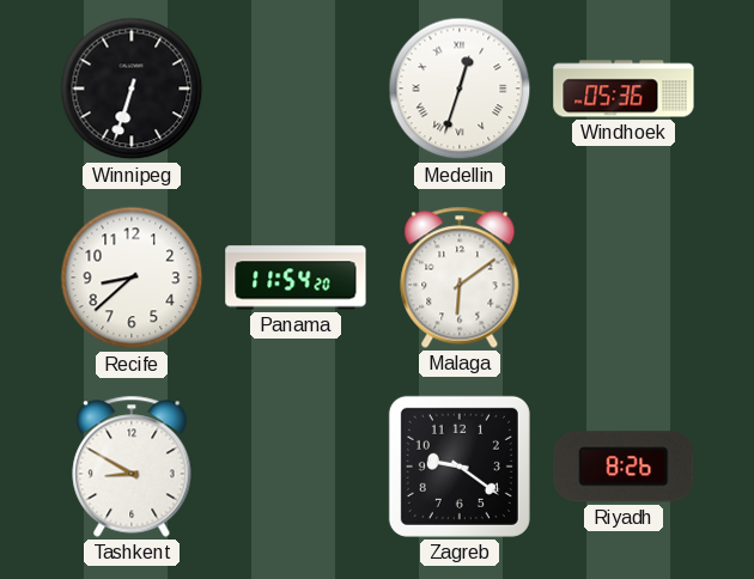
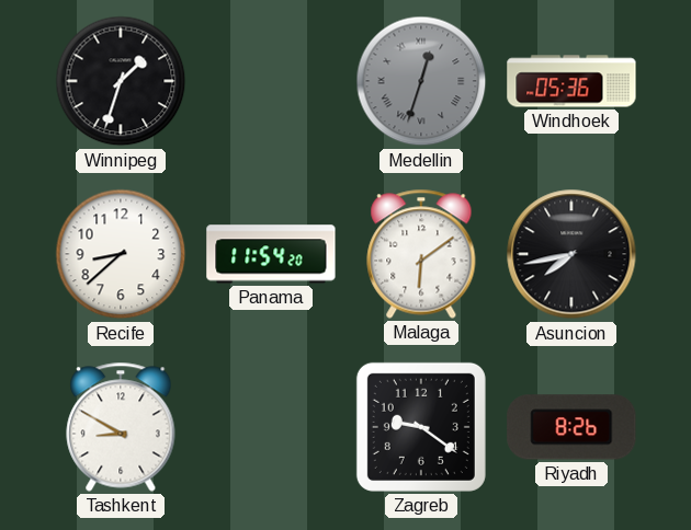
Winnipeg: 6:33 -> 1:33 (121, 81)
Medellin dial: white -> grey (421, 81)
Asuncion: none -> 7:43 (571, 254)
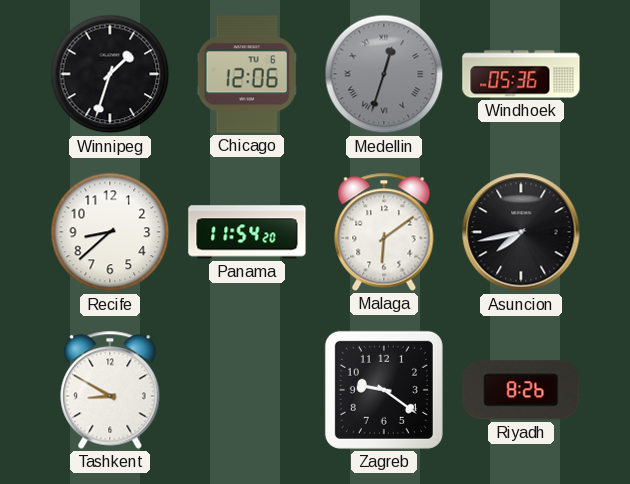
Chicago: none -> 12:06 (247, 74)
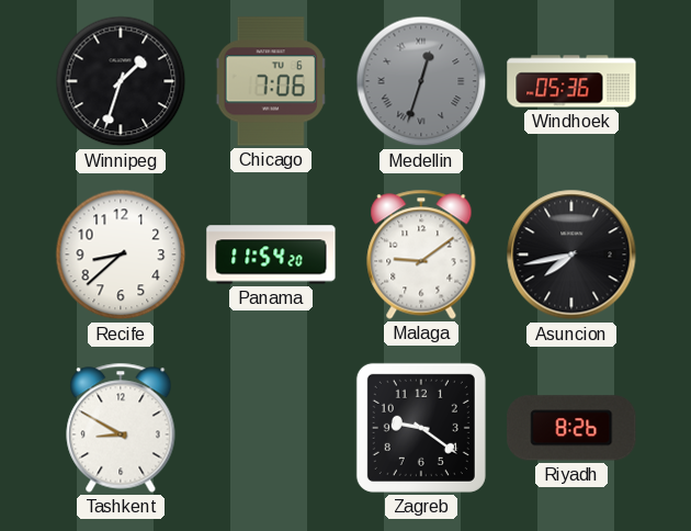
Chicago: 12:06 -> 7:06 (271, 81)
Malaga: 6:09 -> 9:09 (421, 255)
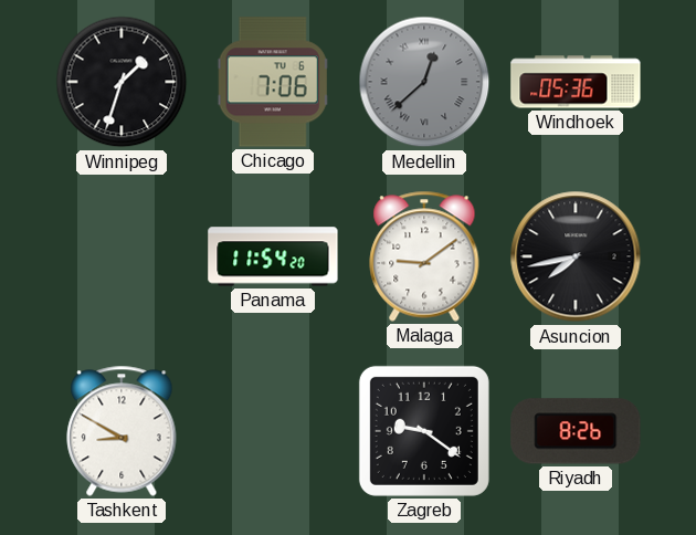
Medellin: 12:33 -> 12:38 (424, 82)
Recife: 8:38 -> none (121, 255)
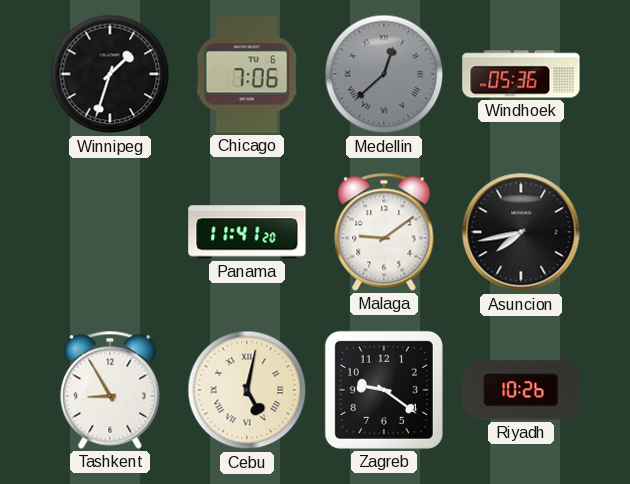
Panama: 11:54 -> 11:41 (247, 232)
Tashkent: 8:50 -> 8:55 (110, 390)
Cebu: none -> 5:02 (247, 390)
Riyadh: 8:26 -> 10:26 (521, 390)
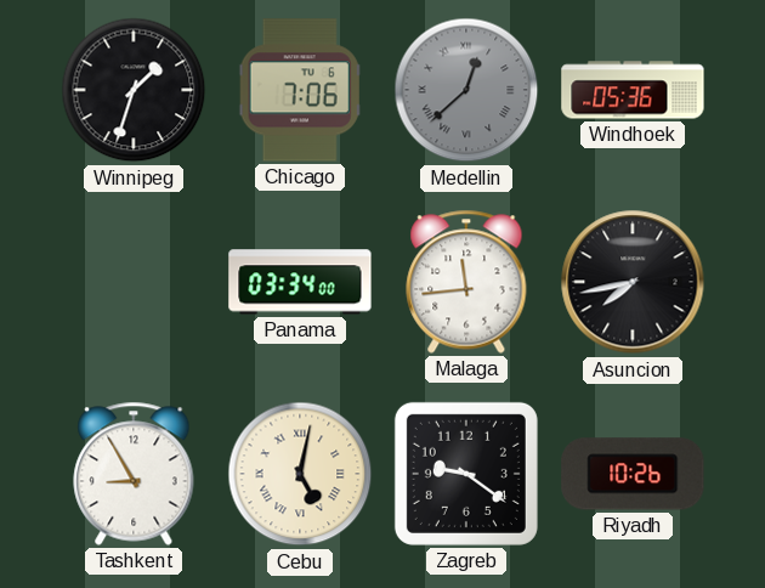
Panama: 11:41 -> 03:34 (300, 282)
Malaga: 9:09 -> 11:44 (466, 282)
